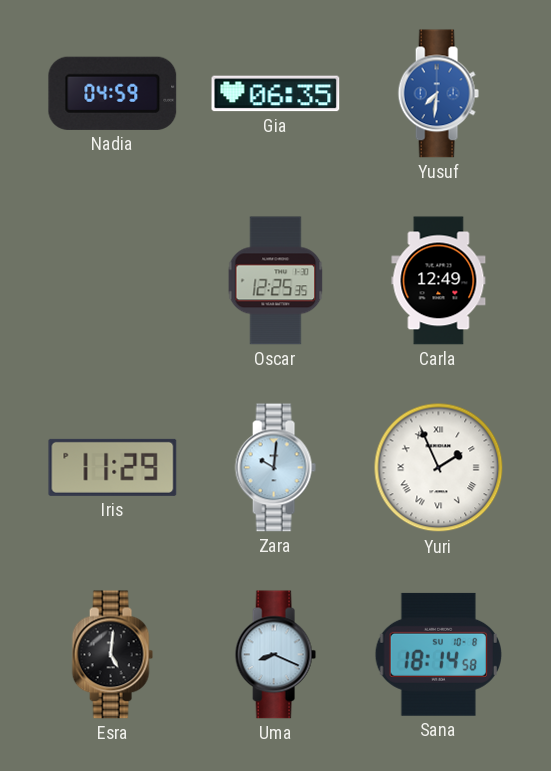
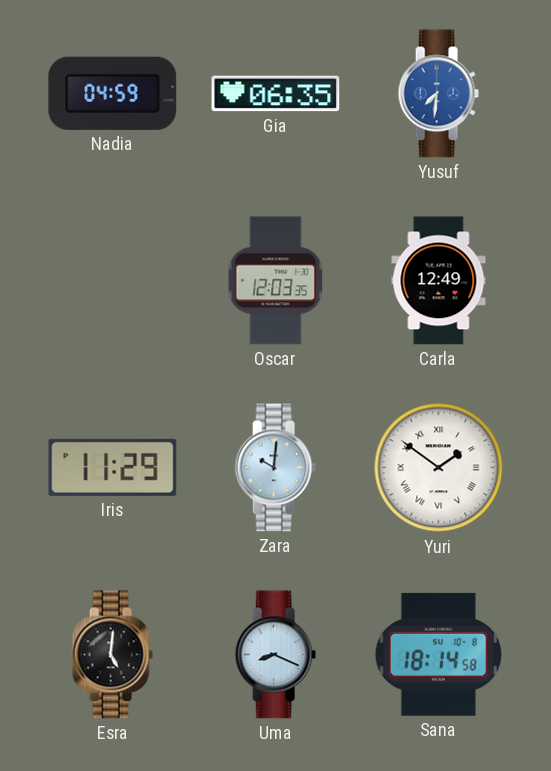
Oscar: 12:25 -> 12:03 (276, 281)
Yuri: 1:56 -> 1:51 (439, 468)
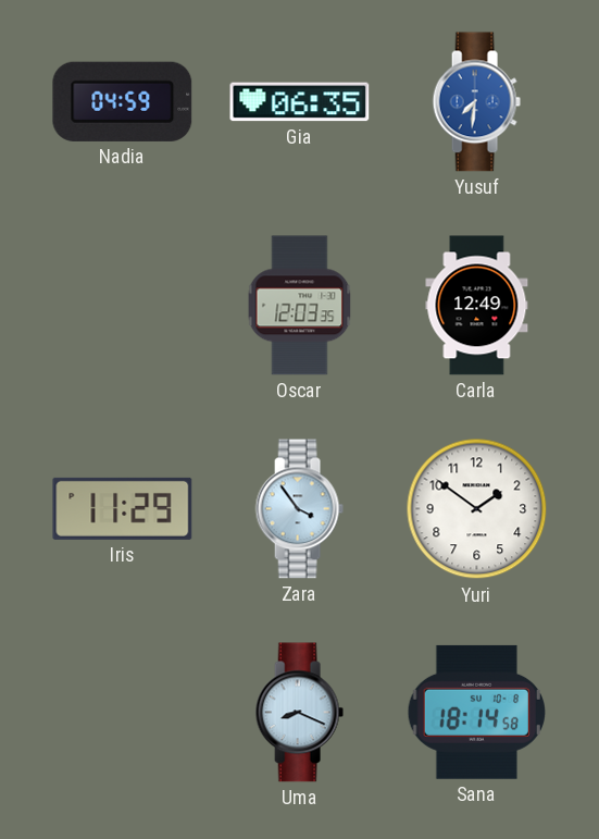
Zara: 10:01 -> 3:54 (299, 509)
Yuri numerals: Roman -> Arabic (477, 509)
Esra: 5:01 -> none (112, 655)
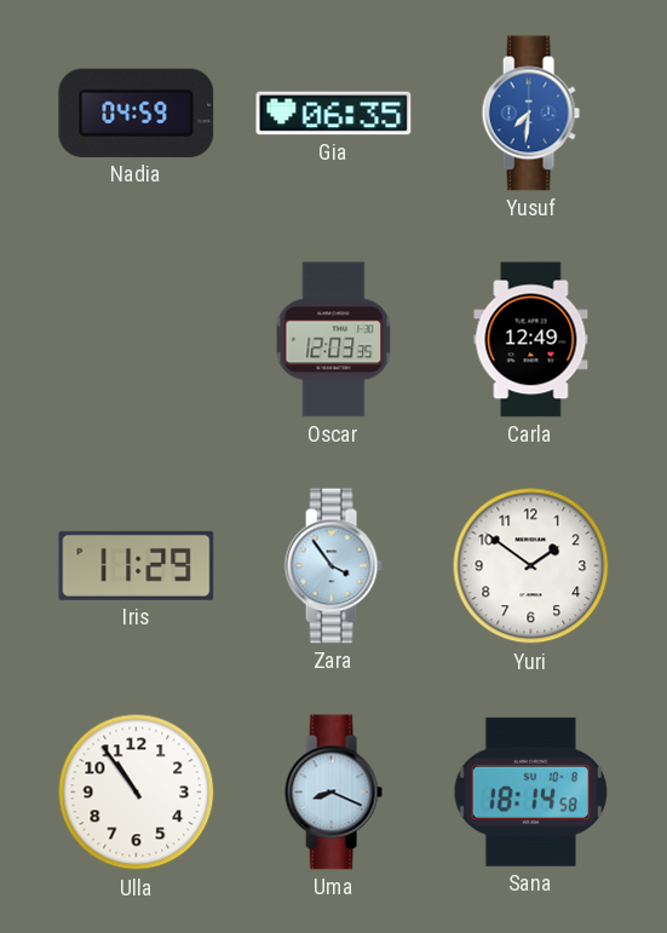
Ulla: none -> 10:54 (137, 793)
